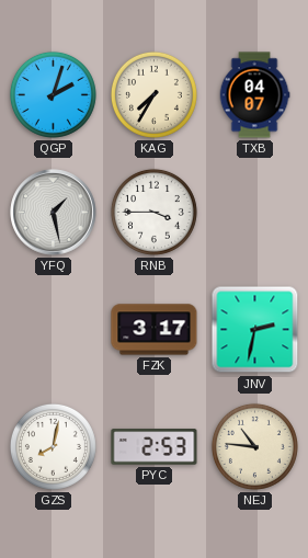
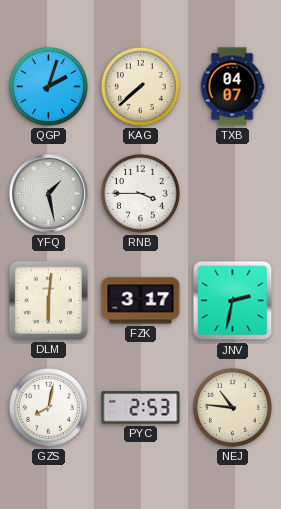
KAG: 7:35 -> 7:38 (140, 86)
DLM: none -> 6:01 (48, 300)
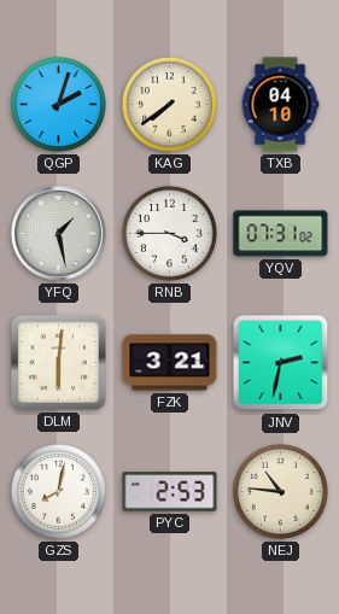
KAG: 7:38 -> 7:39 (169, 104)
TXB: 04:07 -> 04:10 (280, 105)
YQV: none -> 07:31 (281, 234)
FZK: 3:17 -> 3:21 (170, 363)
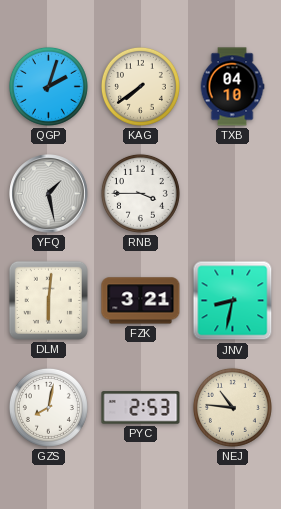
YQV: 07:31 -> none (281, 234)
JNV: 2:32 -> 8:32 (233, 301)
